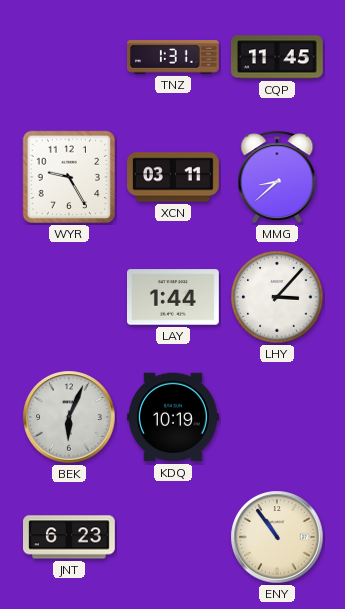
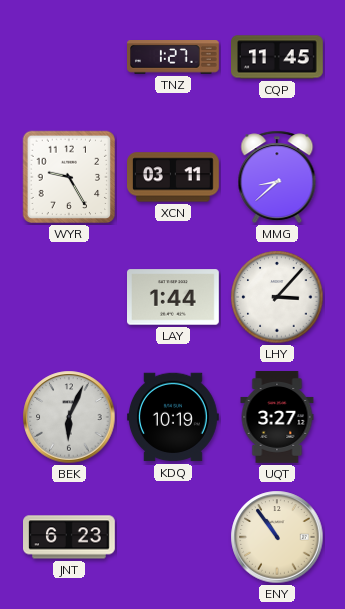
TNZ: 1:31 -> 1:27 (174, 57)
UQT: none -> 3:27 (277, 418)
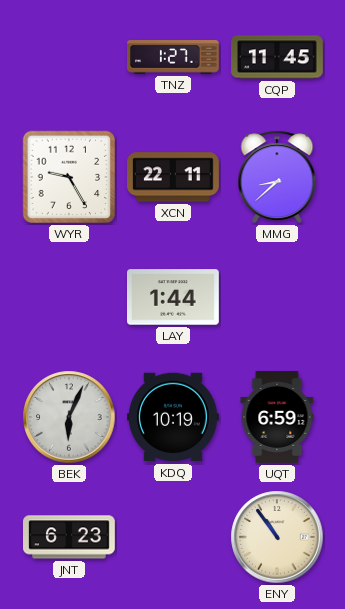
XCN: 03:11 -> 22:11 (174, 177)
LHY: 3:07 -> none (277, 297)
UQT: 3:27 -> 6:59 (277, 418)
